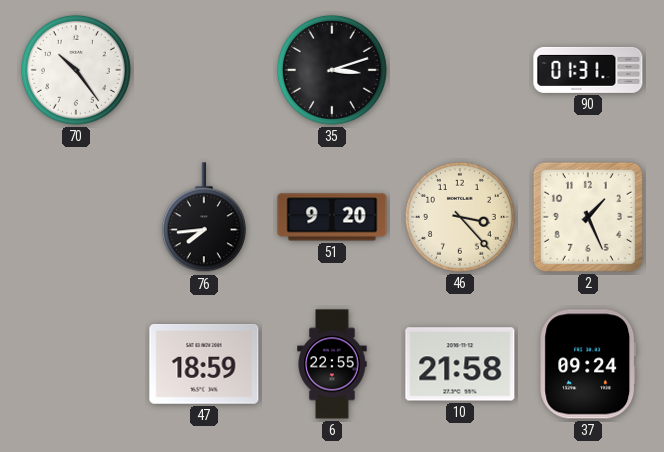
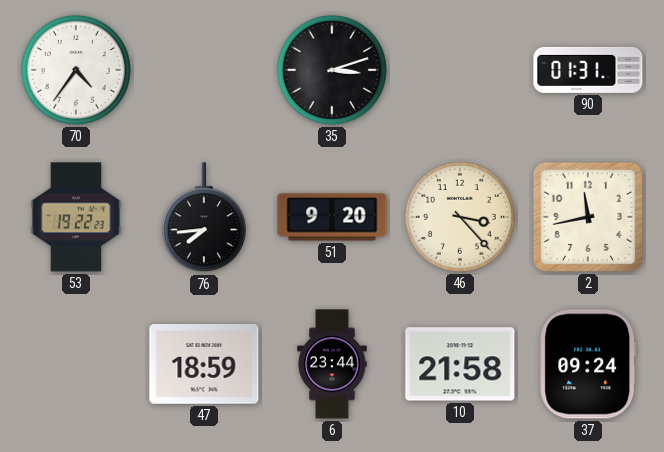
70: 10:24 -> 4:36 (76, 70)
53: none -> 19:22 (76, 217)
2: 1:26 -> 11:43 (588, 217)
6: 22:55 -> 23:44 (332, 364)
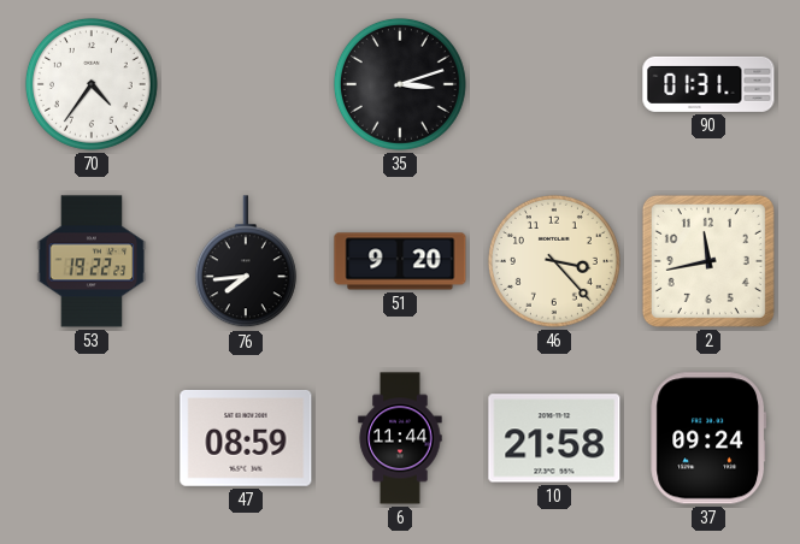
47: 18:59 -> 08:59 (246, 439)
6: 23:44 -> 11:44 (400, 438)
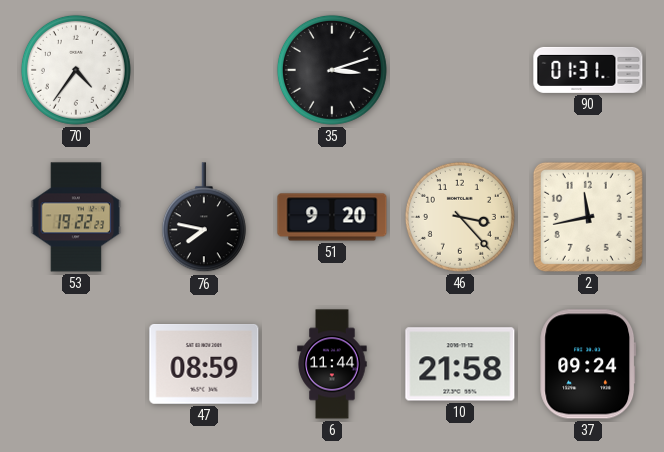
76: 7:44 -> 7:47 (204, 218)
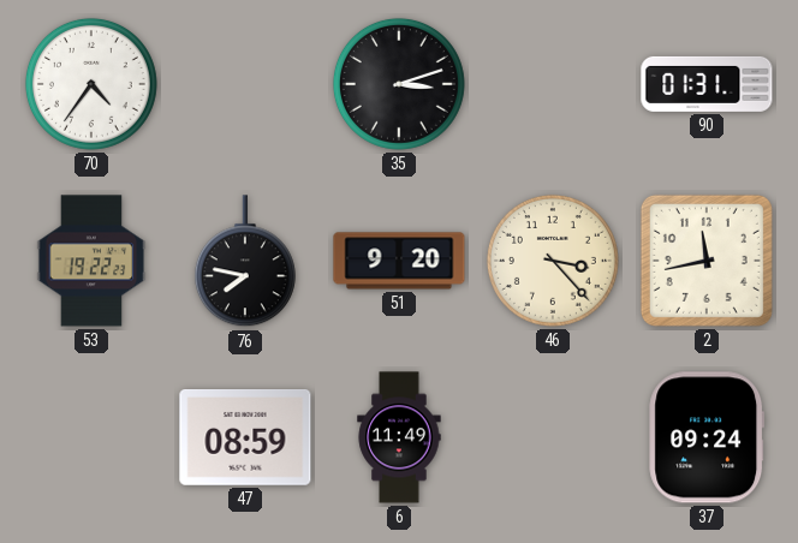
6: 11:44 -> 11:49 (399, 437)
10: 21:58 -> none (460, 364)
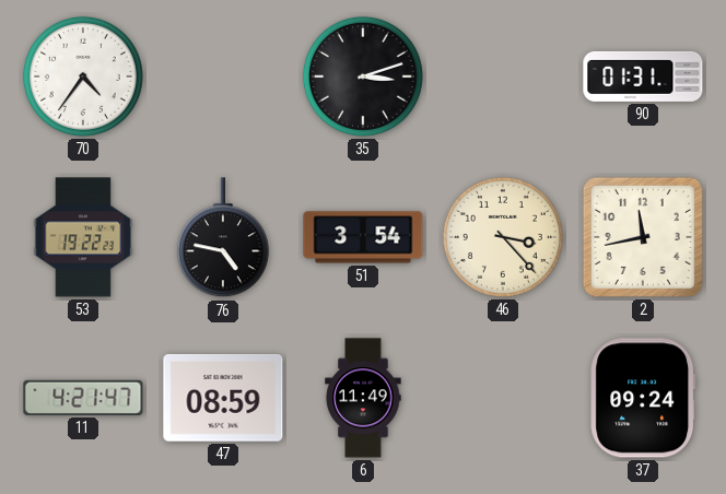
76: 7:47 -> 4:47 (223, 238)
51: 9:20 -> 3:54 (363, 237)
11: none -> 4:21 (83, 398)
